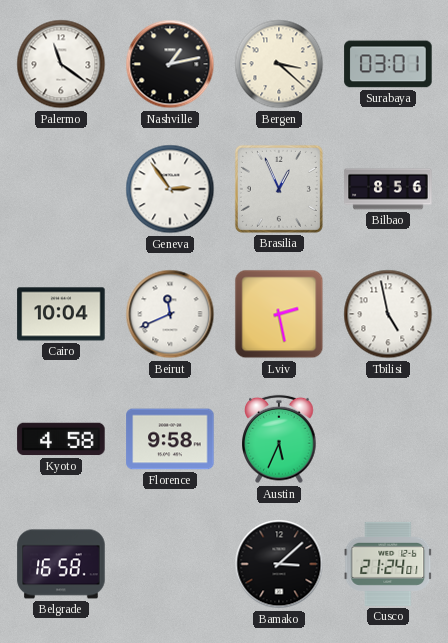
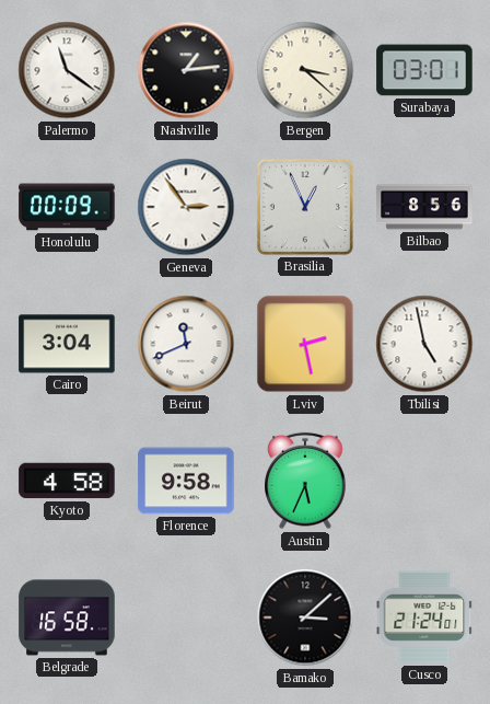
Nashville: 1:13 -> 1:14 (186, 70)
Honolulu: none -> 00:09 (67, 207)
Cairo: 10:04 -> 3:04 (67, 344)
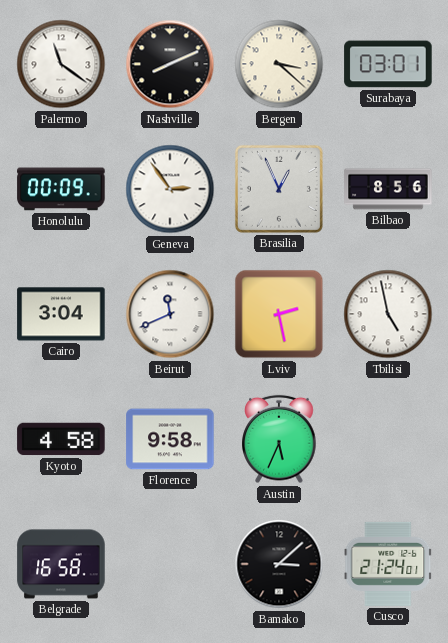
Nashville: 1:14 -> 8:11 (170, 64)
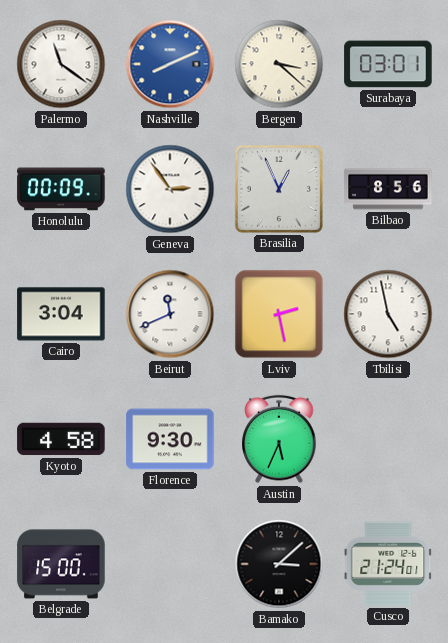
Nashville dial: black -> blue (170, 64)
Florence: 9:58 -> 9:30 (170, 439)
Belgrade: 16:58 -> 15:00 (61, 564)
